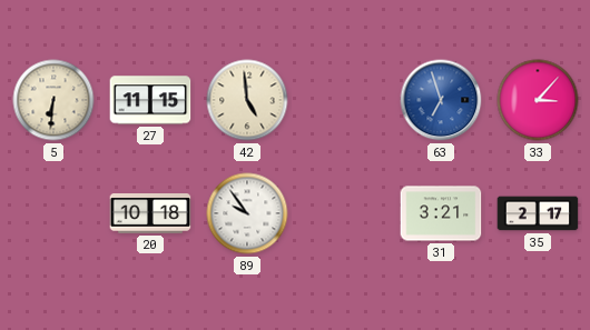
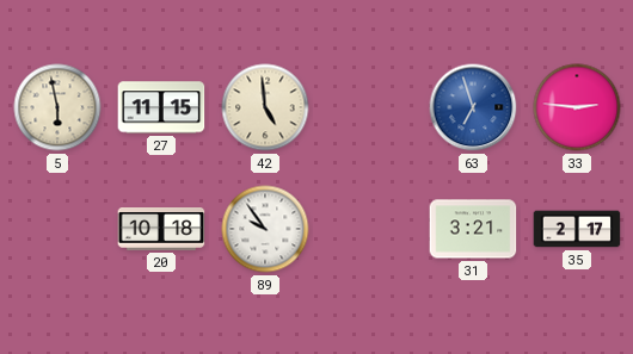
5: 6:31 -> 5:58 (57, 107)
33: 3:07 -> 2:46 (577, 107)
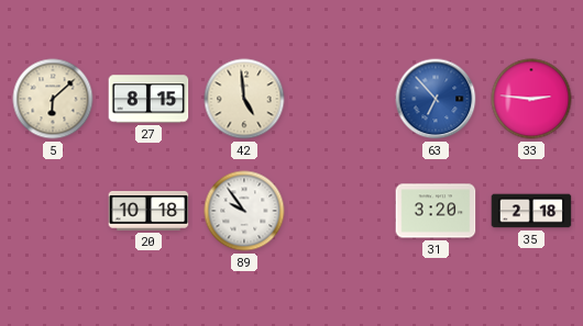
5: 5:58 -> 6:08 (53, 99)
27: 11:15 -> 8:15 (148, 99)
63: 6:57 -> 6:53 (436, 99)
31: 3:21 -> 3:20 (436, 211)
35: 2:17 -> 2:18 (531, 211)
